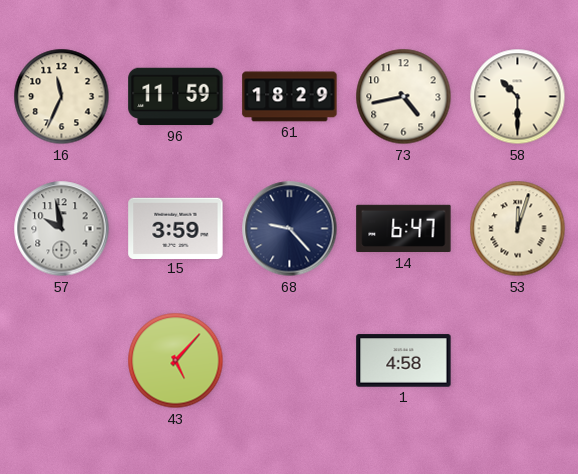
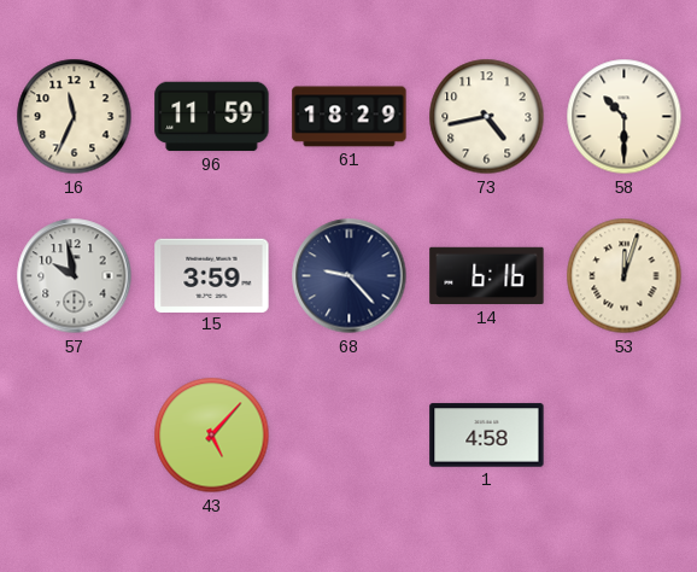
14: 6:47 -> 6:16 (487, 276)
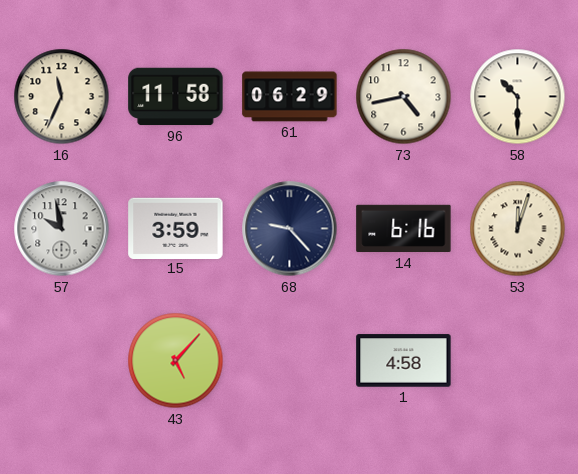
96: 11:59 -> 11:58 (176, 97)
61: 18:29 -> 06:29 (290, 97)
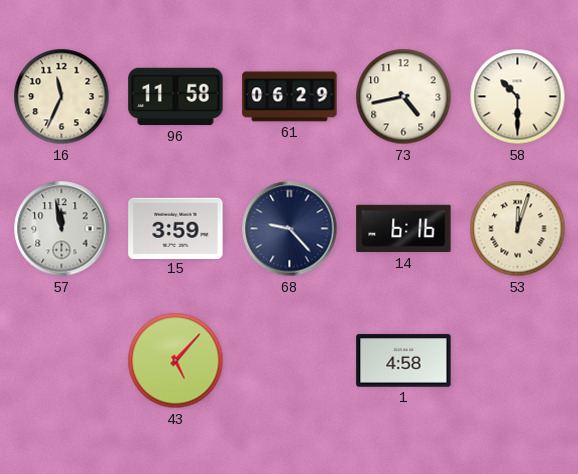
57: 9:58 -> 11:58 (62, 229)
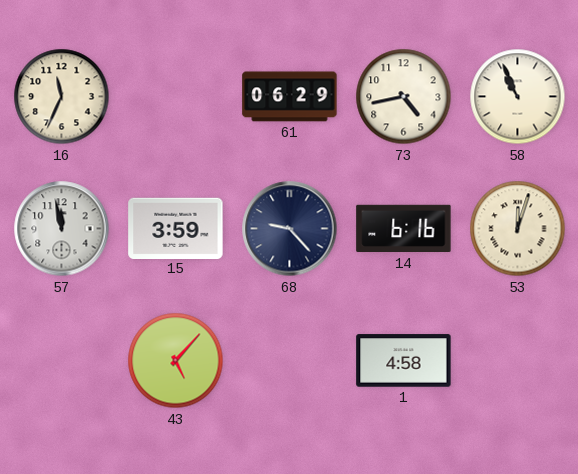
96: 11:58 -> none (176, 97)
58: 10:30 -> 10:56 (518, 97)
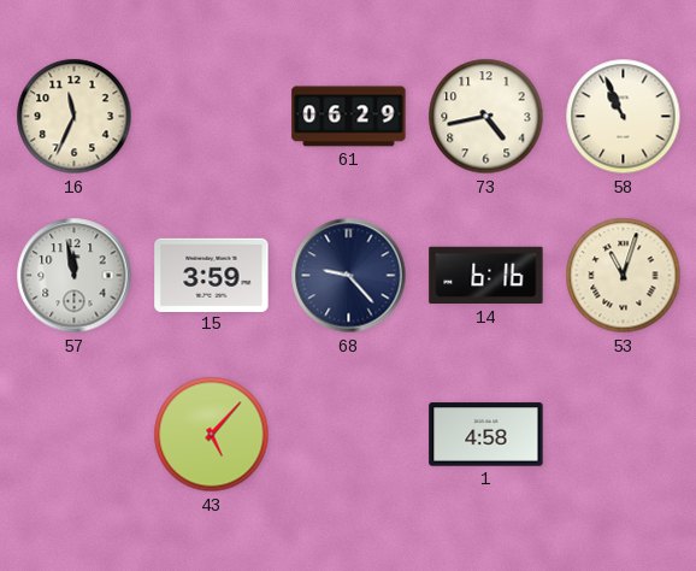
53: 12:03 -> 11:03 (624, 276)
